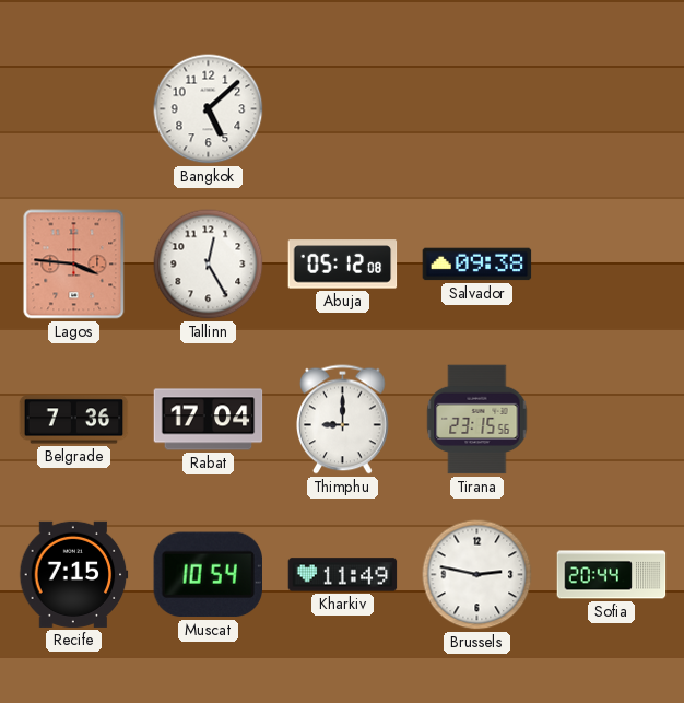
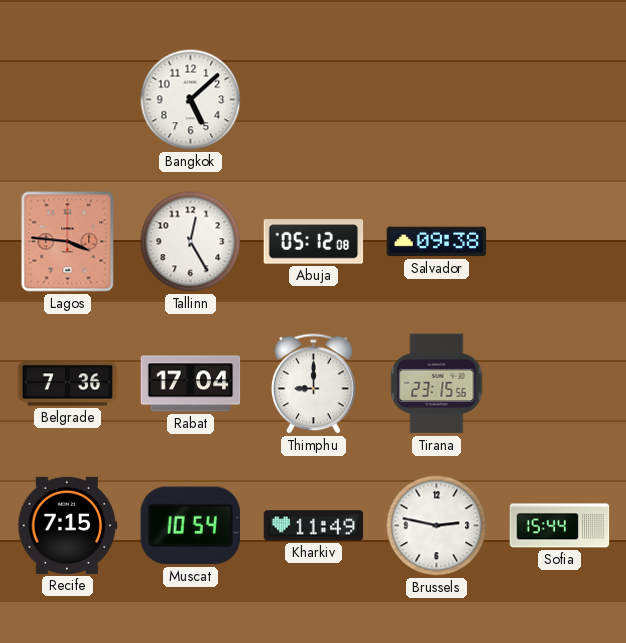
Sofia: 20:44 -> 15:44 (560, 526)
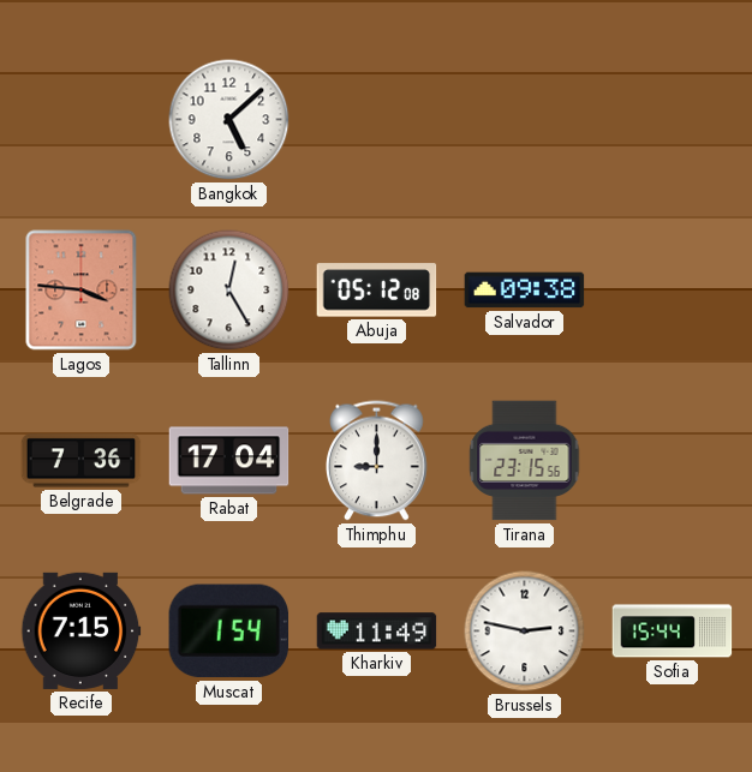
Muscat: 10:54 -> 1:54 (228, 632)
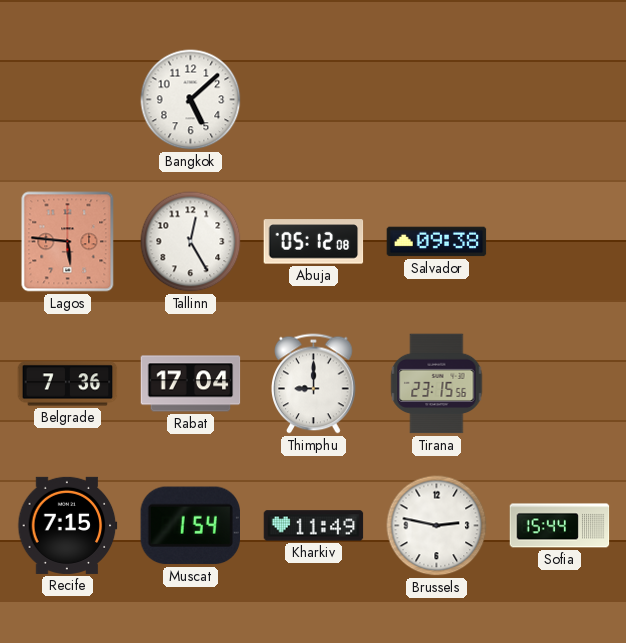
Lagos: 3:46 -> 5:46 (68, 242)
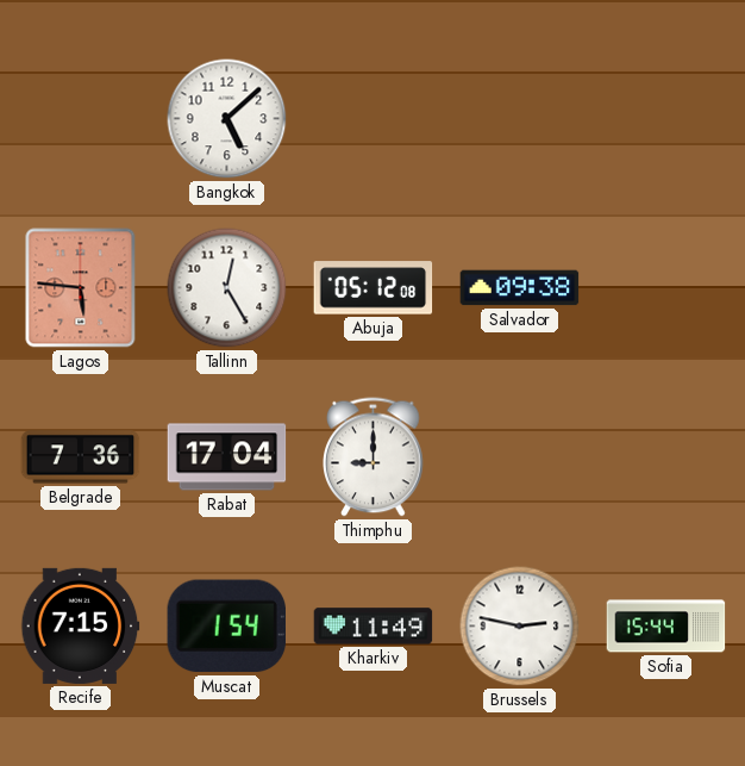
Tirana: 23:15 -> none (437, 384)
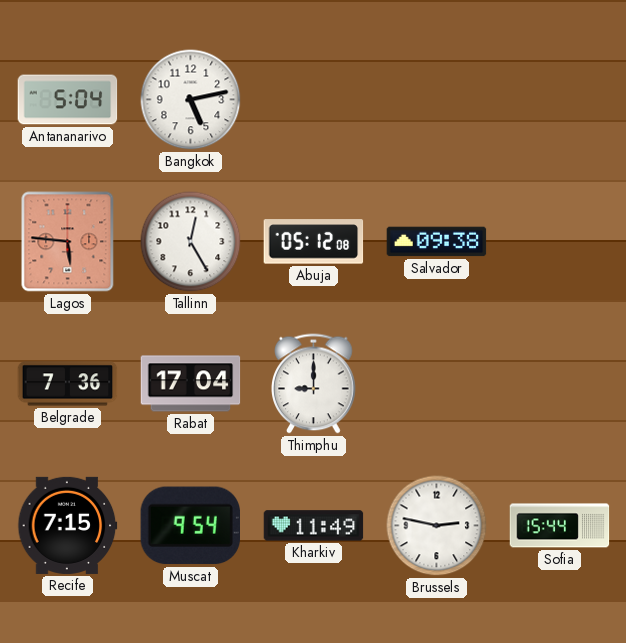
Antananarivo: none -> 5:04 (68, 100)
Bangkok: 5:08 -> 5:13 (191, 100)
Muscat: 1:54 -> 9:54 (190, 526)
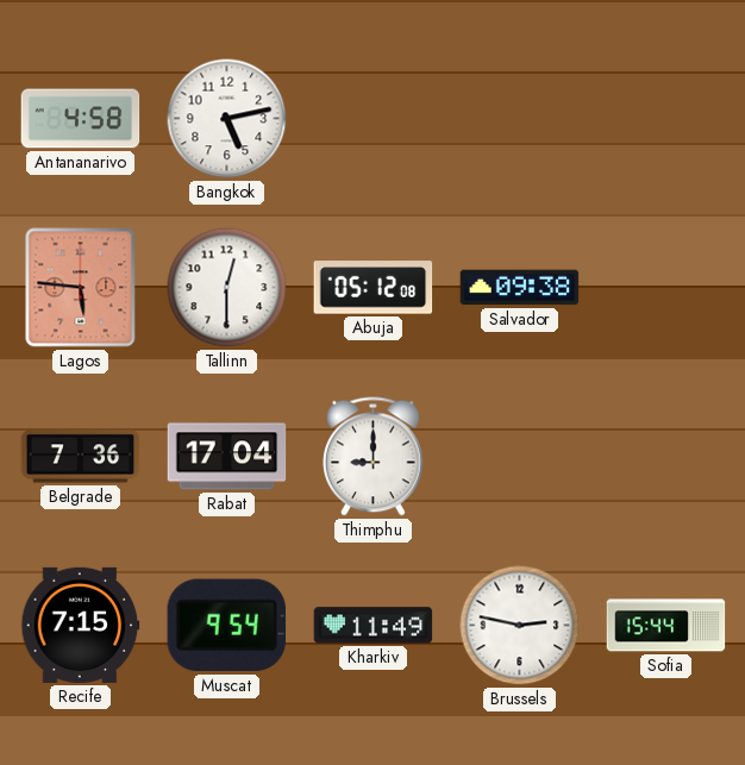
Antananarivo: 5:04 -> 4:58 (81, 119)
Tallinn: 12:25 -> 12:30 (227, 288)
